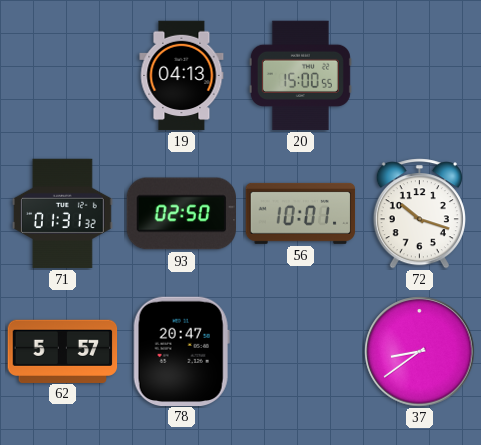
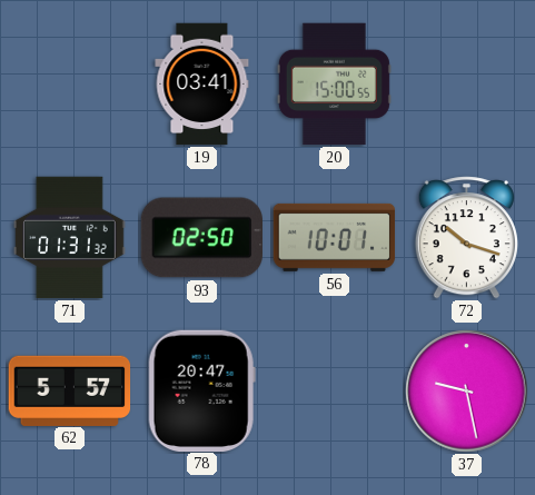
19: 04:13 -> 03:41 (202, 85)
37: 8:39 -> 9:28 (467, 392)
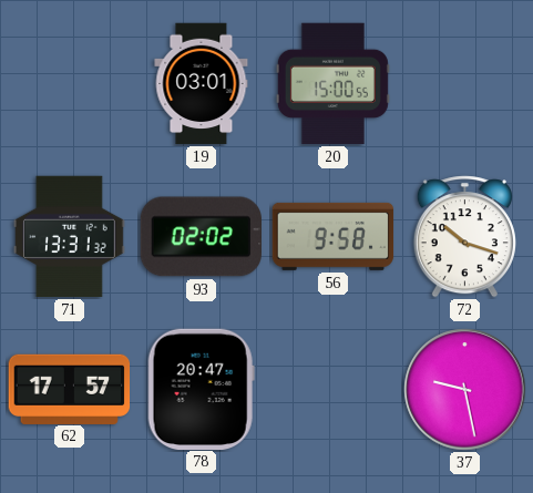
19: 03:41 -> 03:01 (202, 84)
71: 01:31 -> 13:31 (69, 237)
93: 02:50 -> 02:02 (201, 237)
56: 10:01 -> 9:58 (334, 236)
62: 5:57 -> 17:57 (70, 389)
